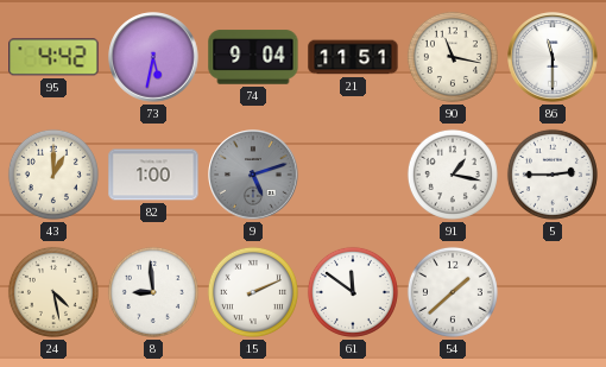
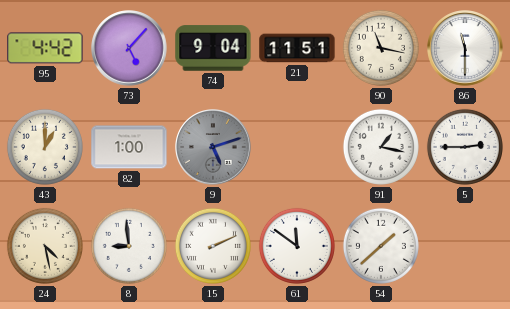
73: 5:32 -> 5:07 (129, 48)
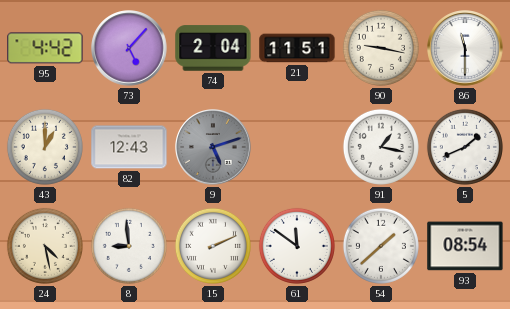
74: 9:04 -> 2:04 (213, 48)
90: 11:17 -> 9:17 (381, 48)
82: 1:00 -> 12:43 (129, 147)
5: 2:45 -> 1:41 (465, 147)
93: none -> 08:54 (465, 246)
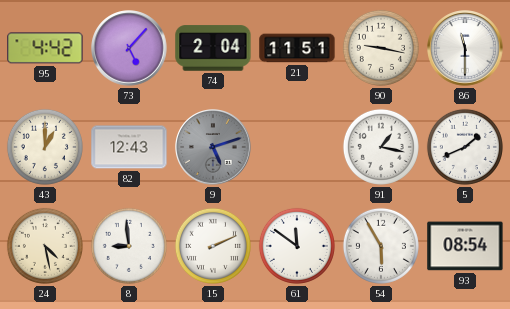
54: 1:38 -> 5:55 (381, 246)
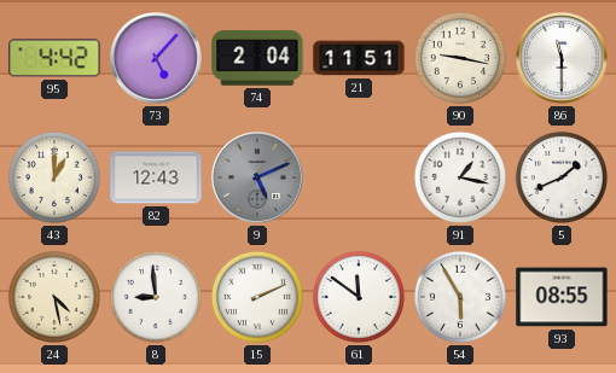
9: 5:12 -> 5:11 (257, 177)
93: 08:54 -> 08:55 (562, 297)
